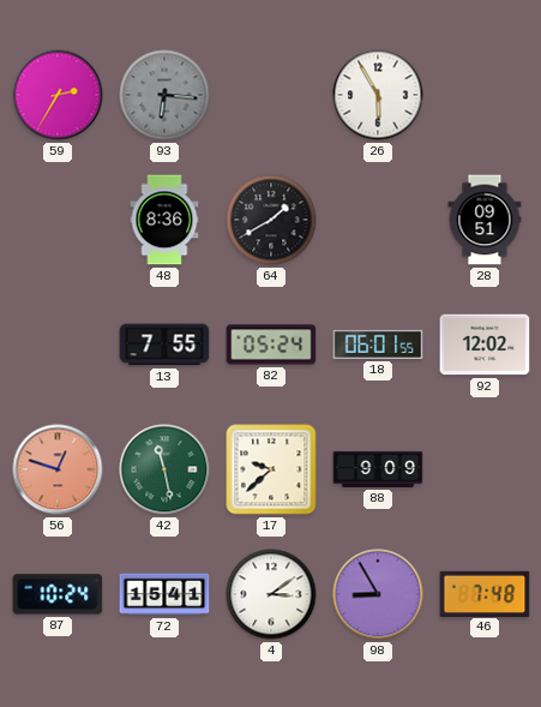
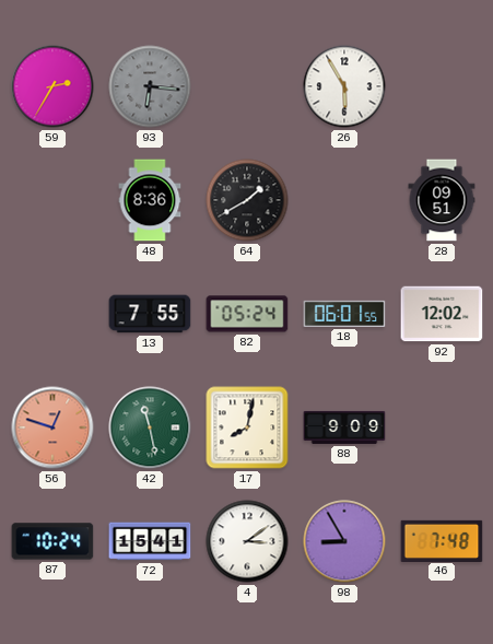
17: 9:38 -> 8:02 (247, 428)
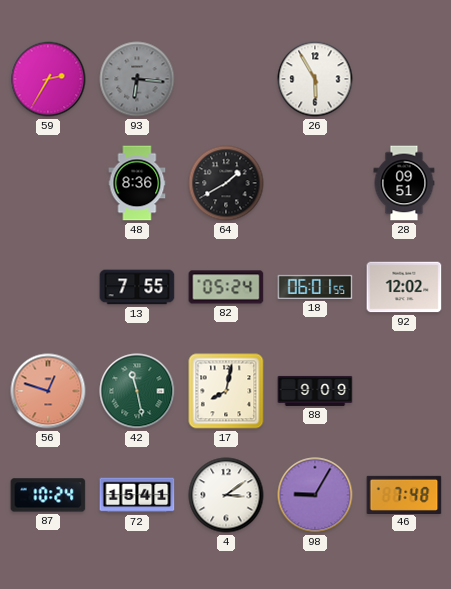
98: 8:55 -> 9:05 (315, 495)
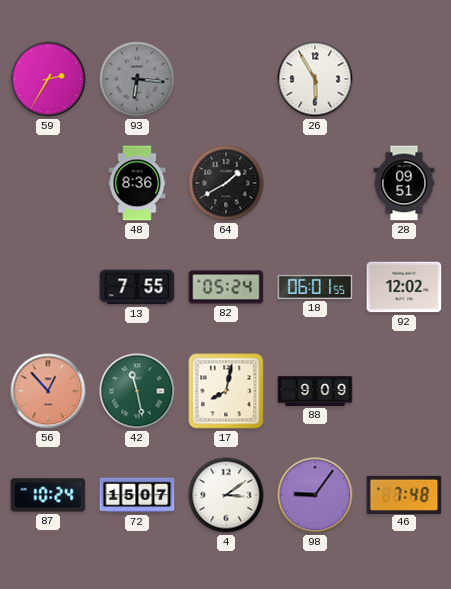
56: 12:48 -> 12:53 (48, 391)
72: 15:41 -> 15:07 (137, 495)
98: 9:05 -> 9:06 (315, 495)
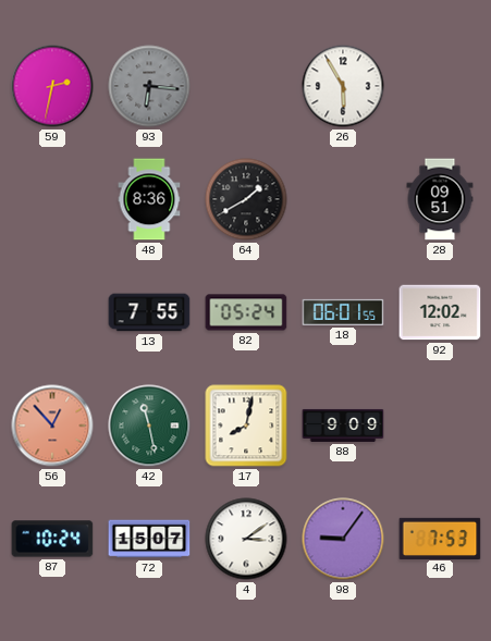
59: 2:35 -> 2:32 (52, 86)
46: 7:48 -> 7:53 (440, 538)
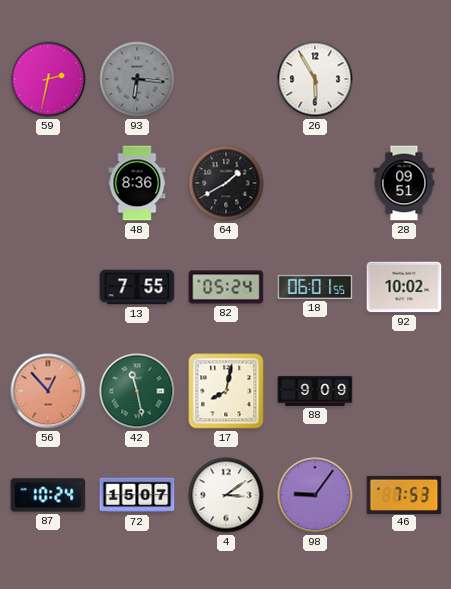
92: 12:02 -> 10:02 (404, 287)
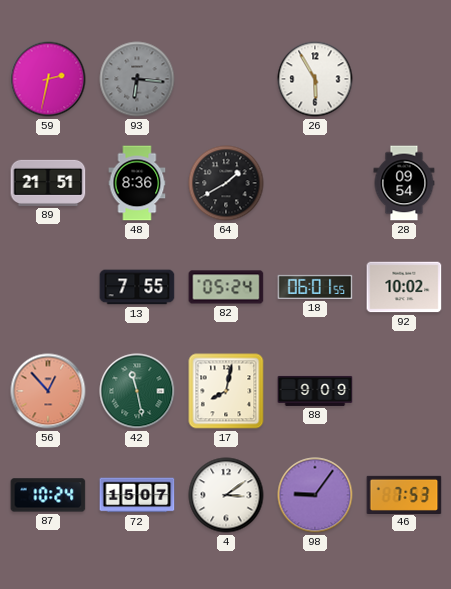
89: none -> 21:51 (48, 183)
28: 09:51 -> 09:54 (404, 183)
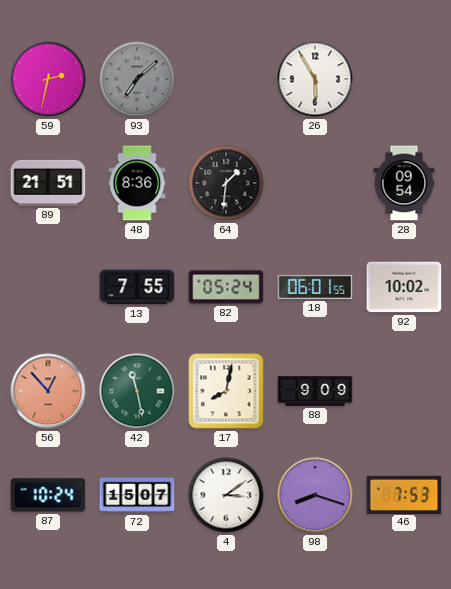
93: 6:16 -> 7:08 (137, 79)
64: 1:40 -> 1:31 (226, 183)
98: 9:06 -> 8:18 (315, 495)
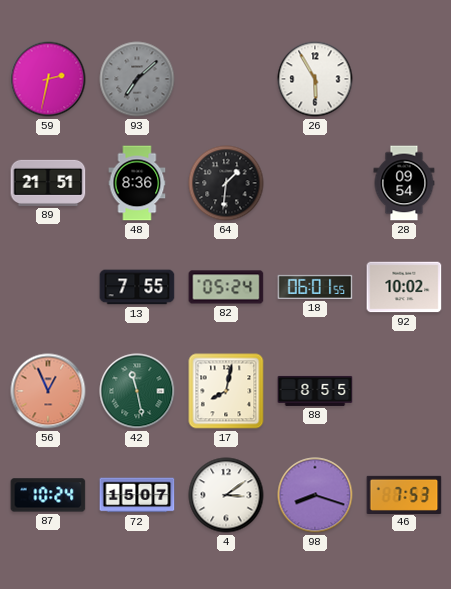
56: 12:53 -> 12:56 (48, 391)
88: 9:09 -> 8:55 (315, 391)
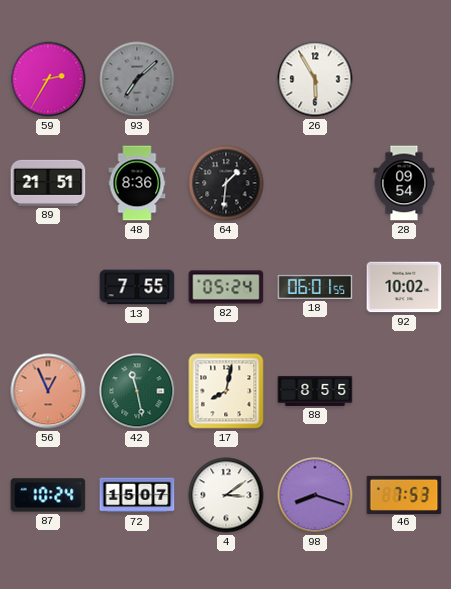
59: 2:32 -> 2:35 (48, 79)
